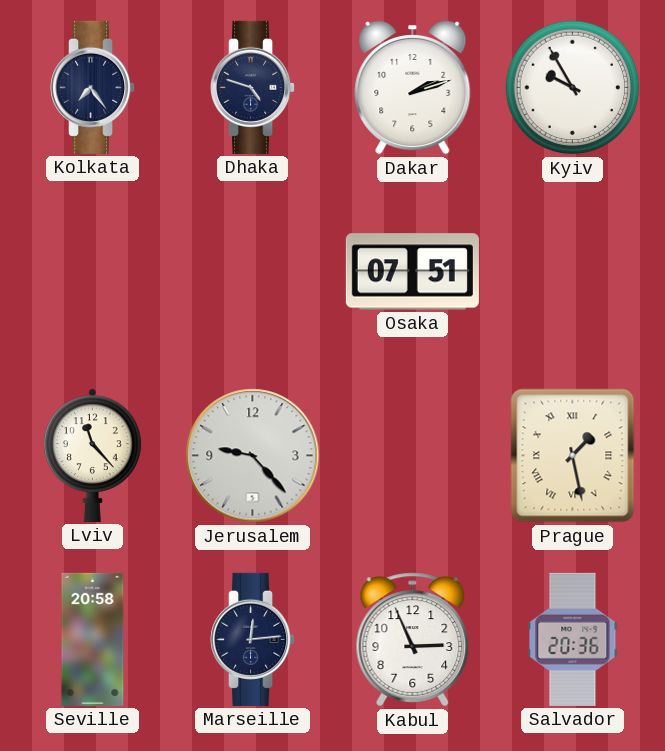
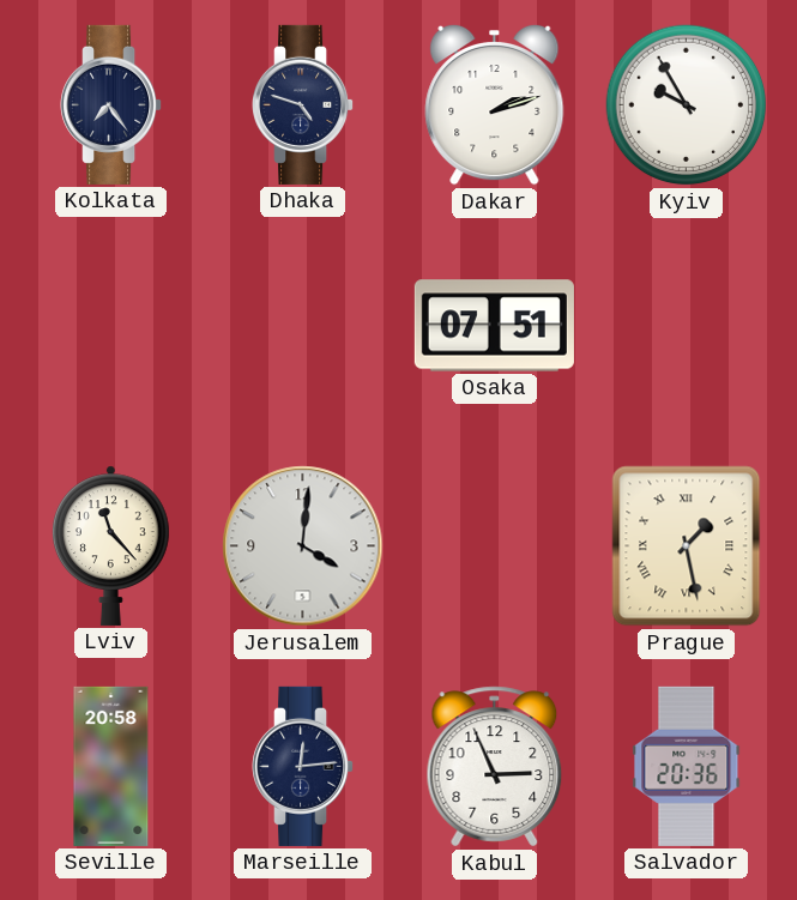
Jerusalem: 9:23 -> 4:01 (303, 546)
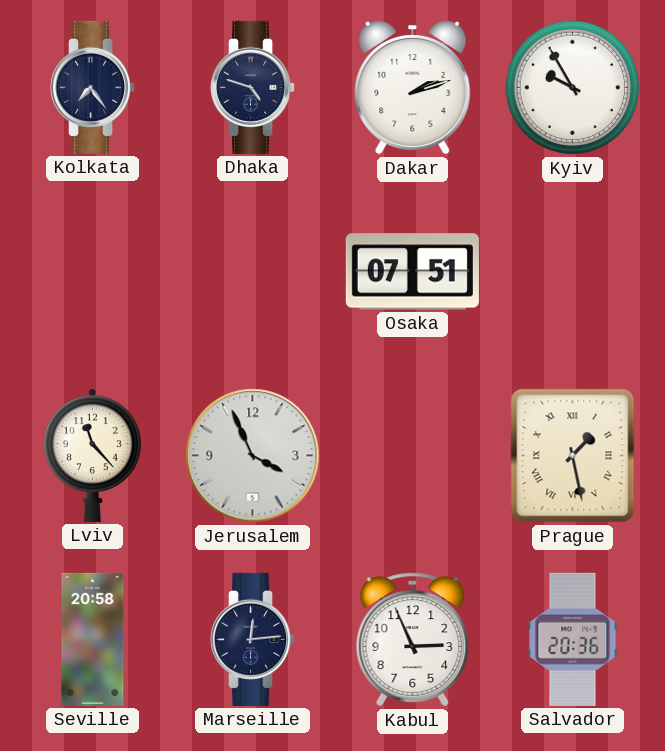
Jerusalem: 4:01 -> 3:56 (253, 456)
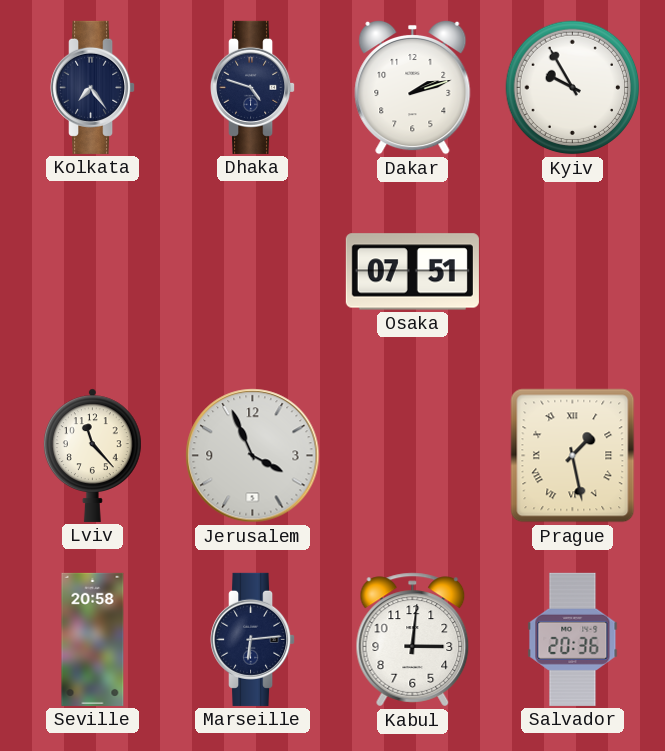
Marseille: 12:14 -> 6:14 (253, 639)
Kabul: 2:56 -> 3:01 (413, 640)
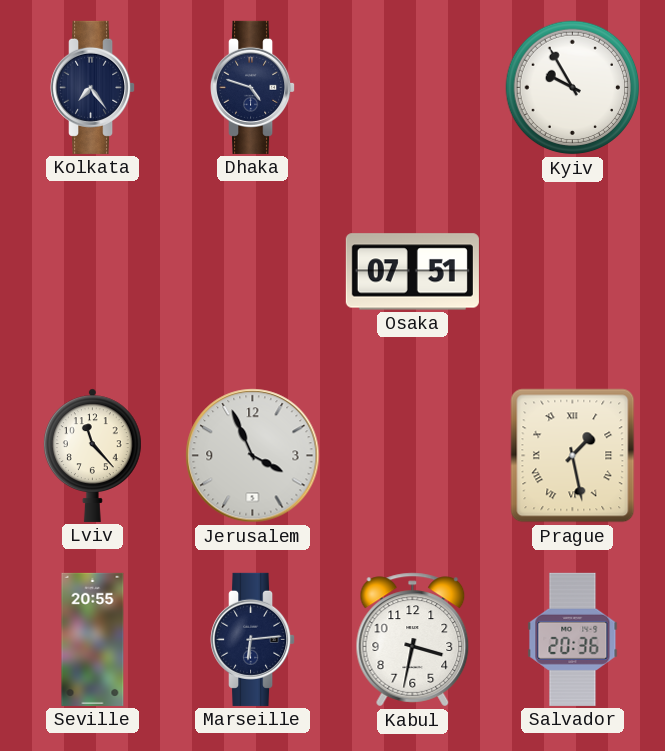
Dakar: 2:12 -> none (413, 87)
Seville: 20:58 -> 20:55 (93, 639)
Kabul: 3:01 -> 3:32 (413, 640)
